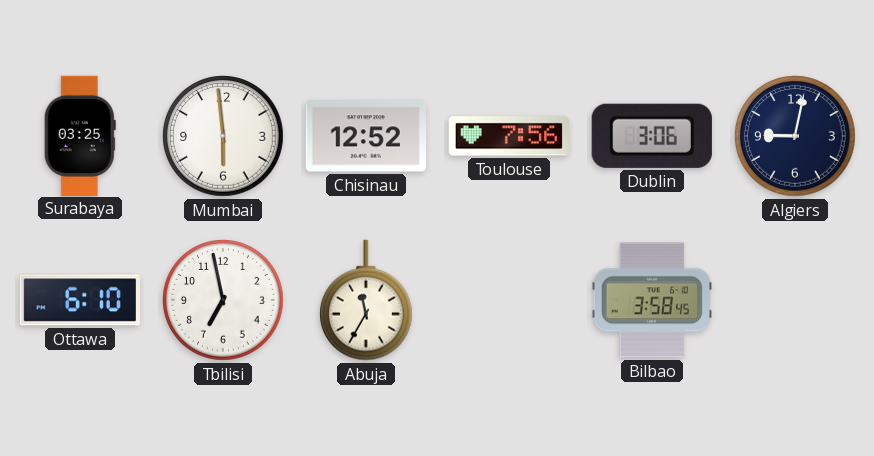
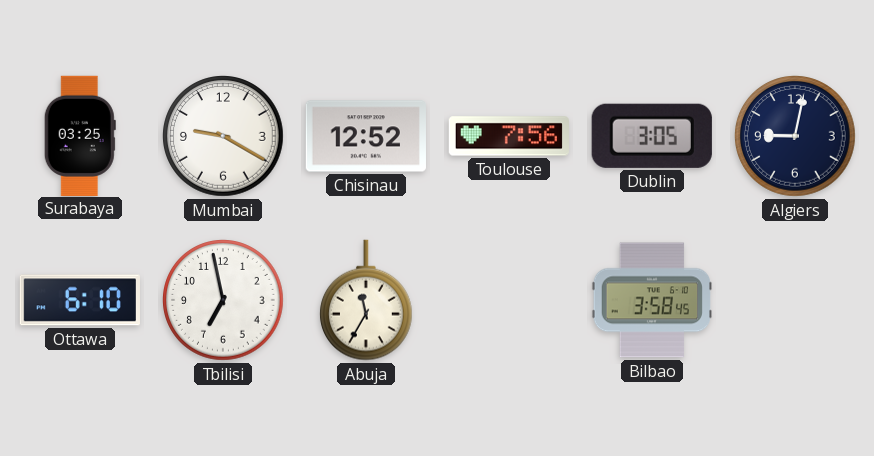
Mumbai: 5:59 -> 9:20 (224, 137)
Dublin: 3:06 -> 3:05 (652, 136)
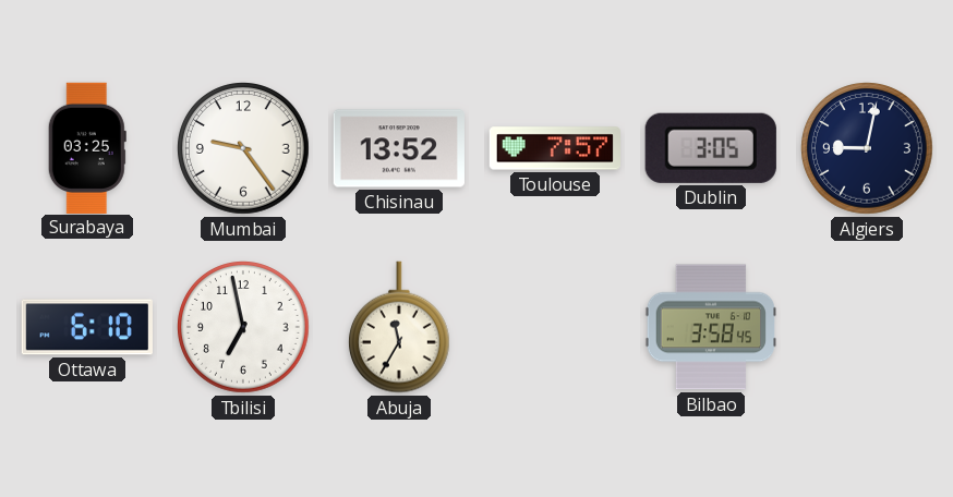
Mumbai: 9:20 -> 9:24 (244, 149)
Chisinau: 12:52 -> 13:52 (399, 148)
Toulouse: 7:56 -> 7:57 (555, 148)
